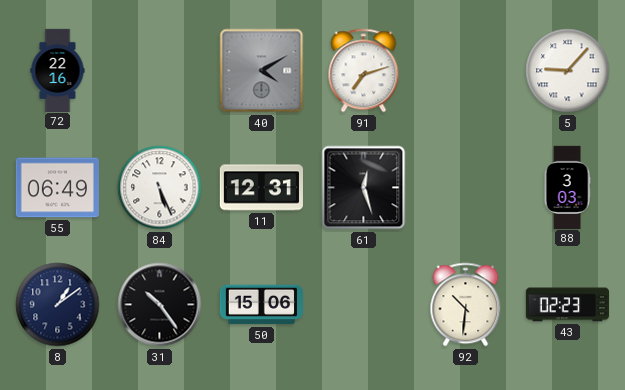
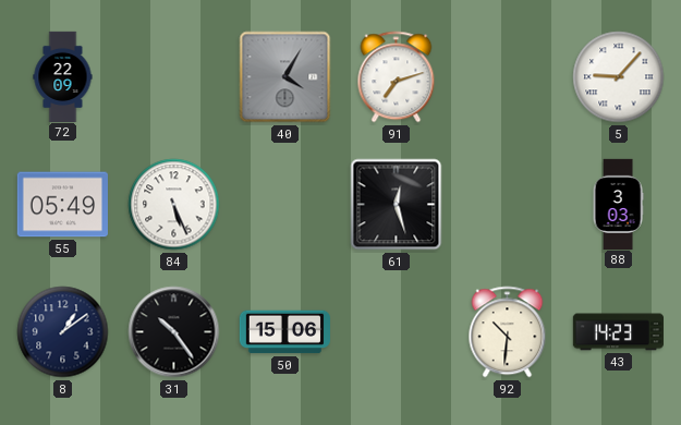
72: 22:16 -> 22:09 (63, 76)
40: 4:10 -> 4:05 (285, 77)
55: 06:49 -> 05:49 (62, 205)
11: 12:31 -> none (261, 188)
43: 02:23 -> 14:23 (618, 332)
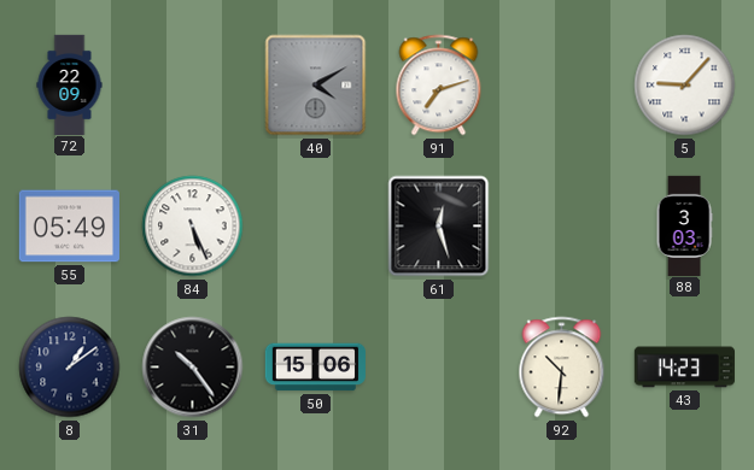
40: 4:05 -> 4:10 (316, 86)
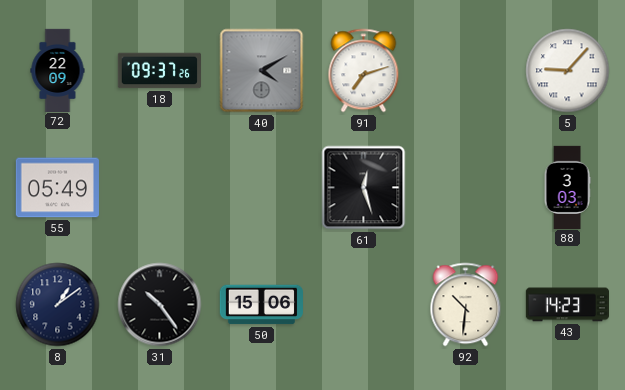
18: none -> 09:37 (159, 71)
84: 5:26 -> none (193, 227)
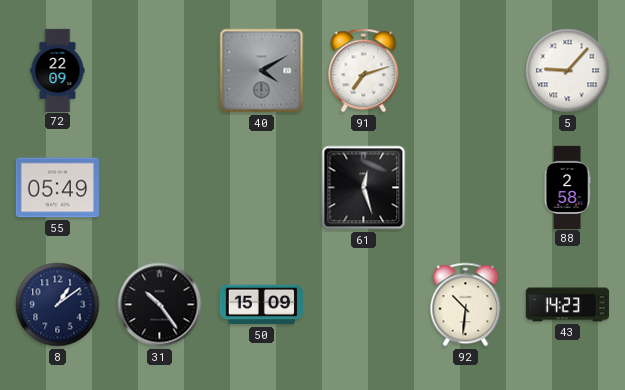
18: 09:37 -> none (159, 71)
88: 3:03 -> 2:58 (567, 187)
50: 15:06 -> 15:09 (261, 305)
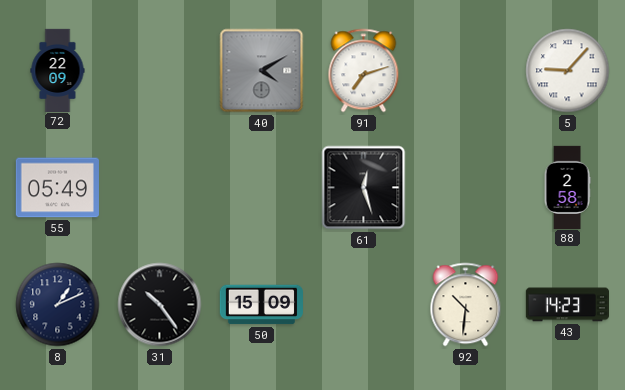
8: 1:09 -> 1:11 (58, 305)
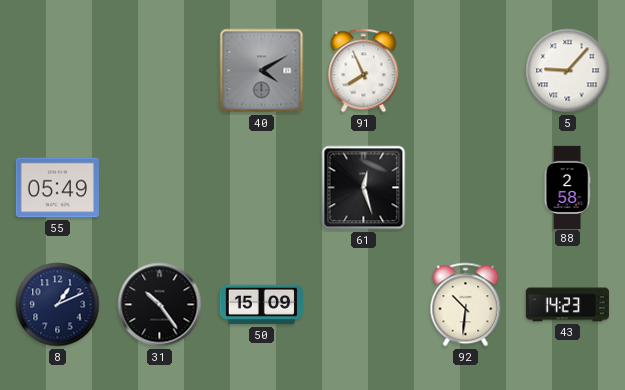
72: 22:09 -> none (58, 70)
91: 7:12 -> 7:56 (364, 71)
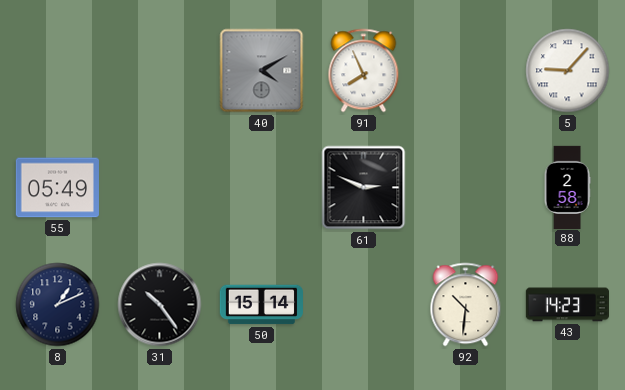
61: 12:27 -> 2:49 (364, 188)
50: 15:09 -> 15:14 (261, 305)
